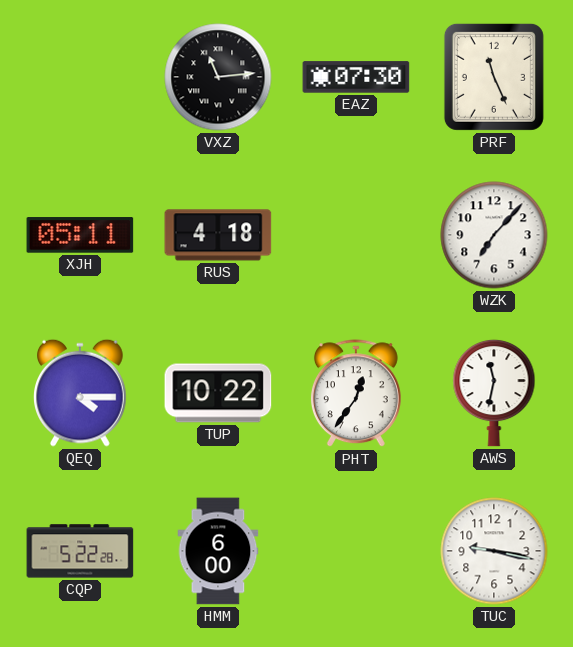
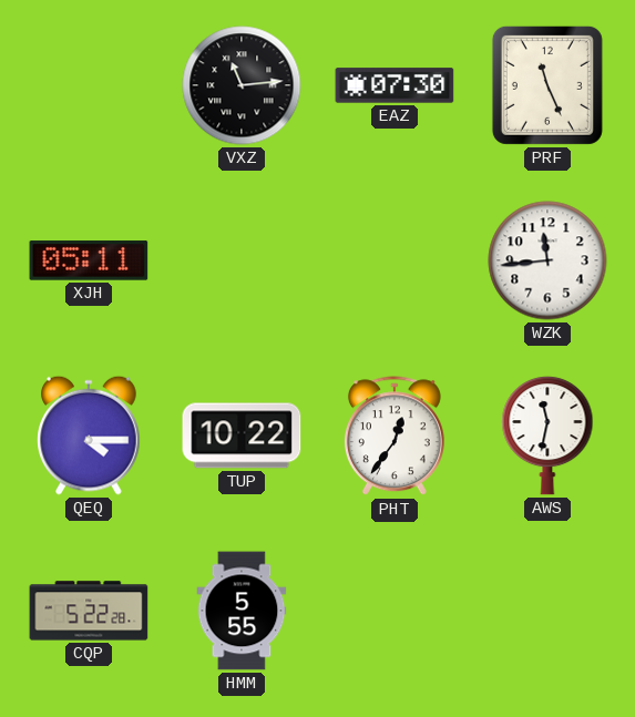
RUS: 4:18 -> none (218, 235)
WZK: 7:07 -> 11:44 (547, 260)
HMM: 6:00 -> 5:55 (242, 611)
TUC: 9:17 -> none (494, 551)
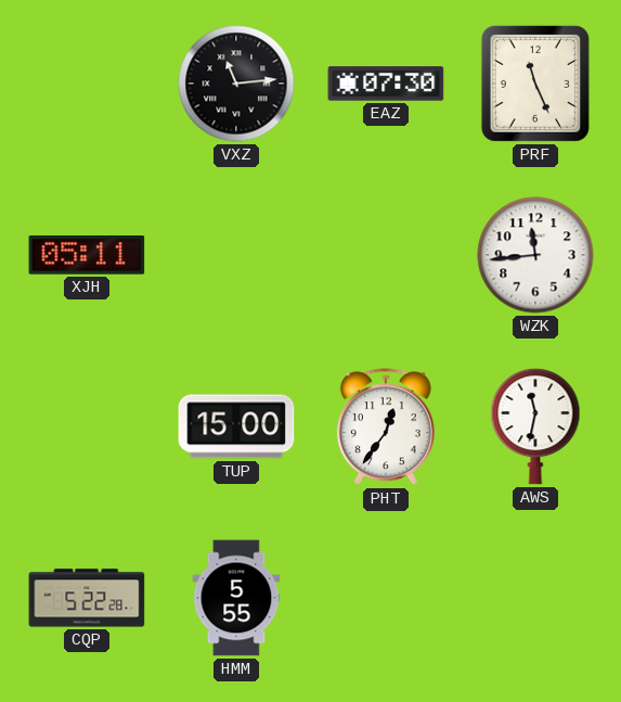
QEQ: 4:15 -> none (90, 436)
TUP: 10:22 -> 15:00 (236, 426)
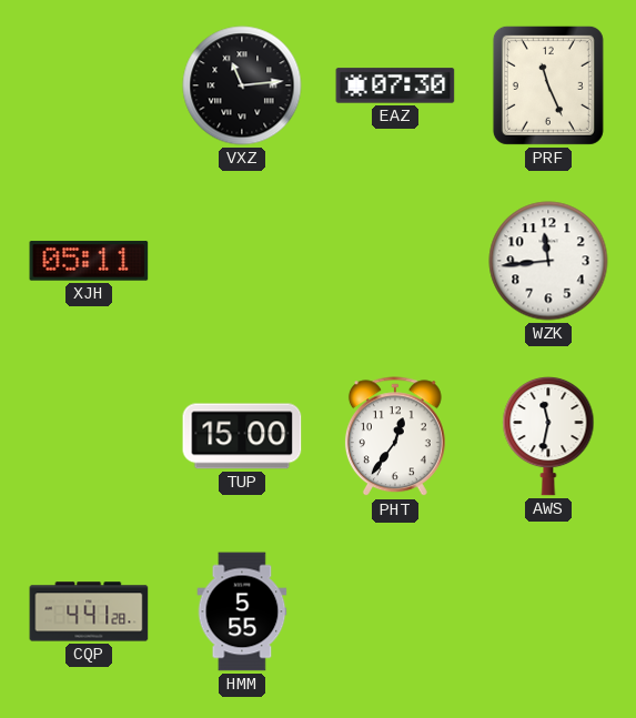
CQP: 5:22 -> 4:41 (89, 611)
